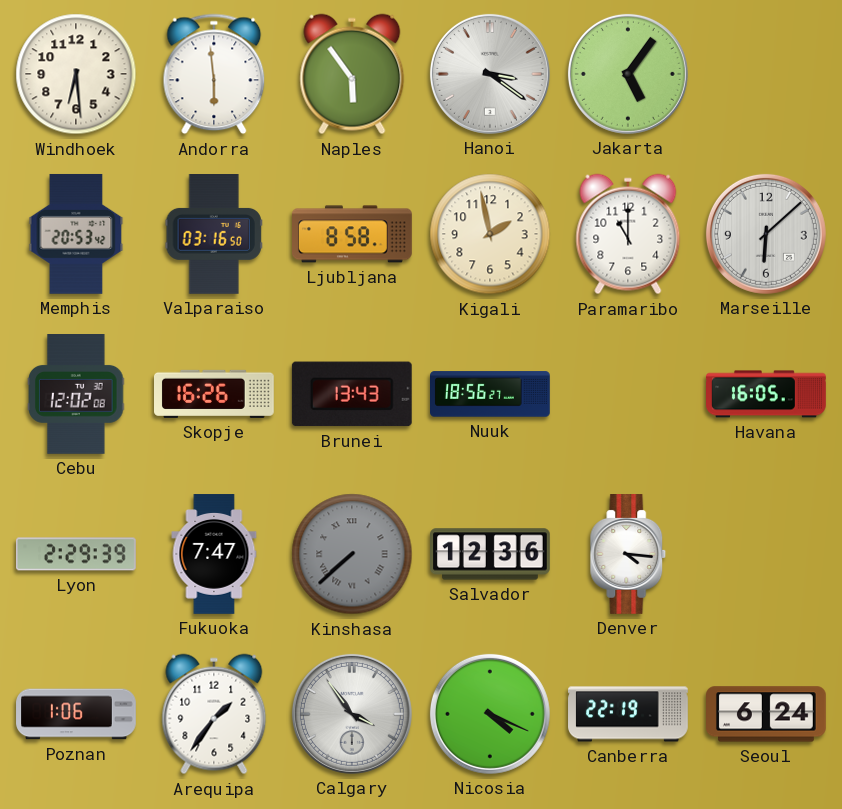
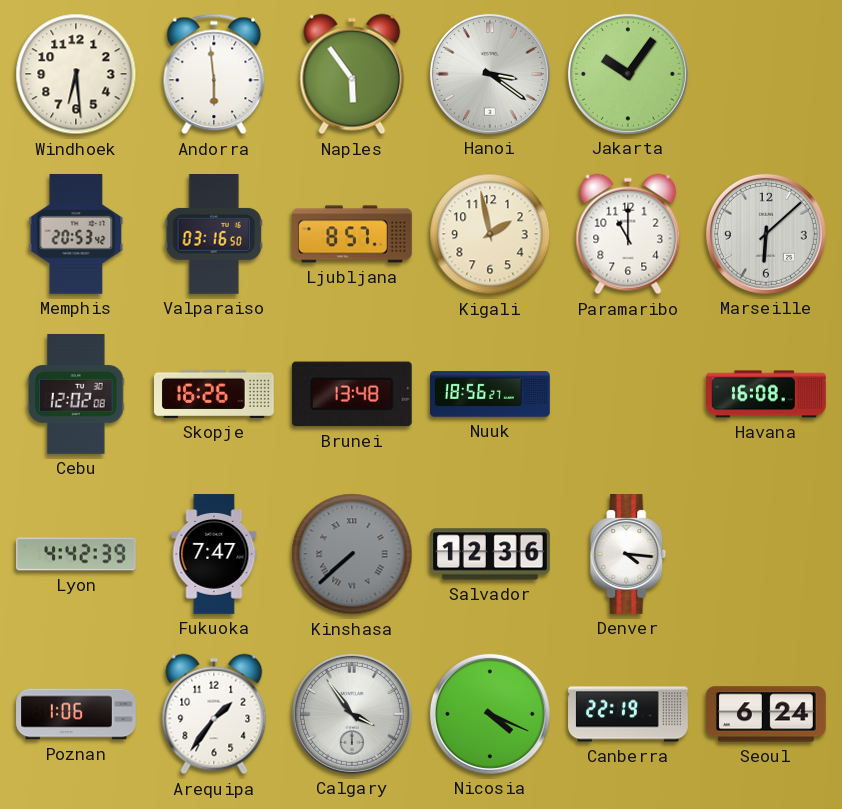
Jakarta: 5:06 -> 10:06 (628, 74)
Ljubljana: 8:58 -> 8:57 (353, 234)
Brunei: 13:43 -> 13:48 (352, 394)
Havana: 16:05 -> 16:08 (766, 394)
Lyon: 2:29 -> 4:42 (77, 554)
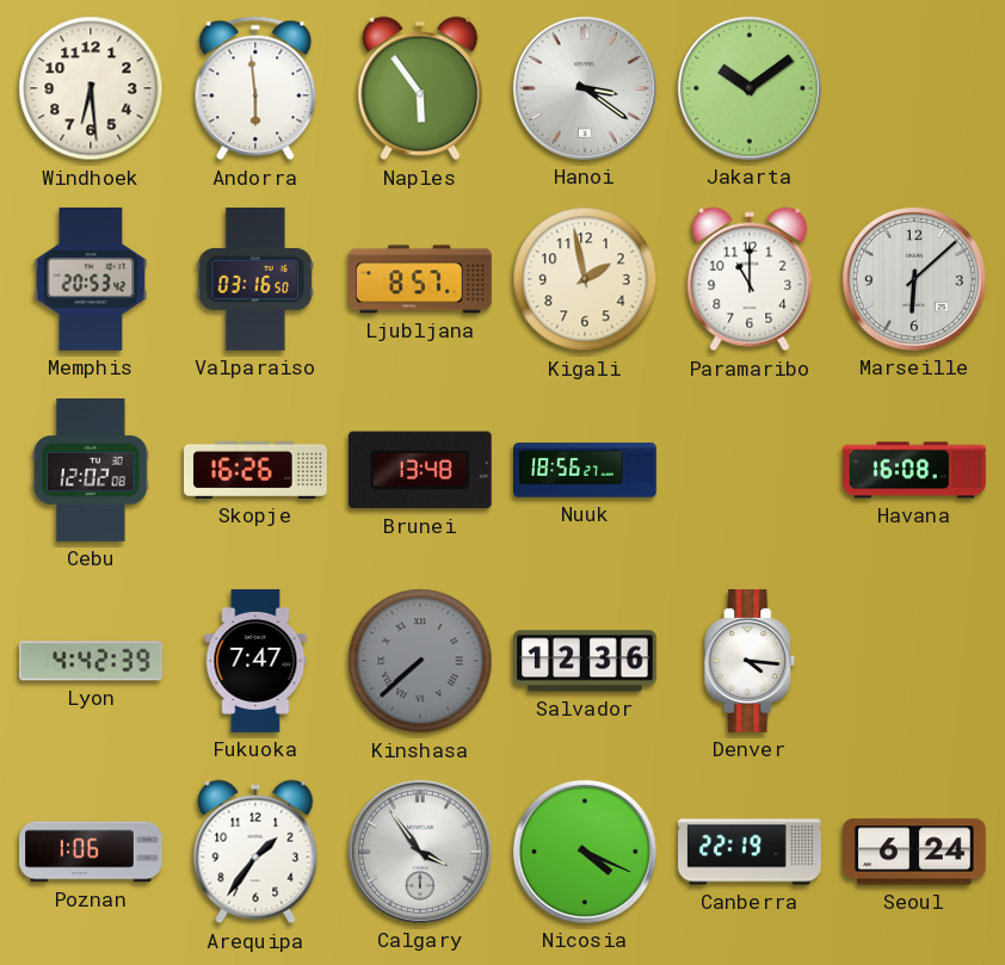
Jakarta: 10:06 -> 10:09 (750, 88)
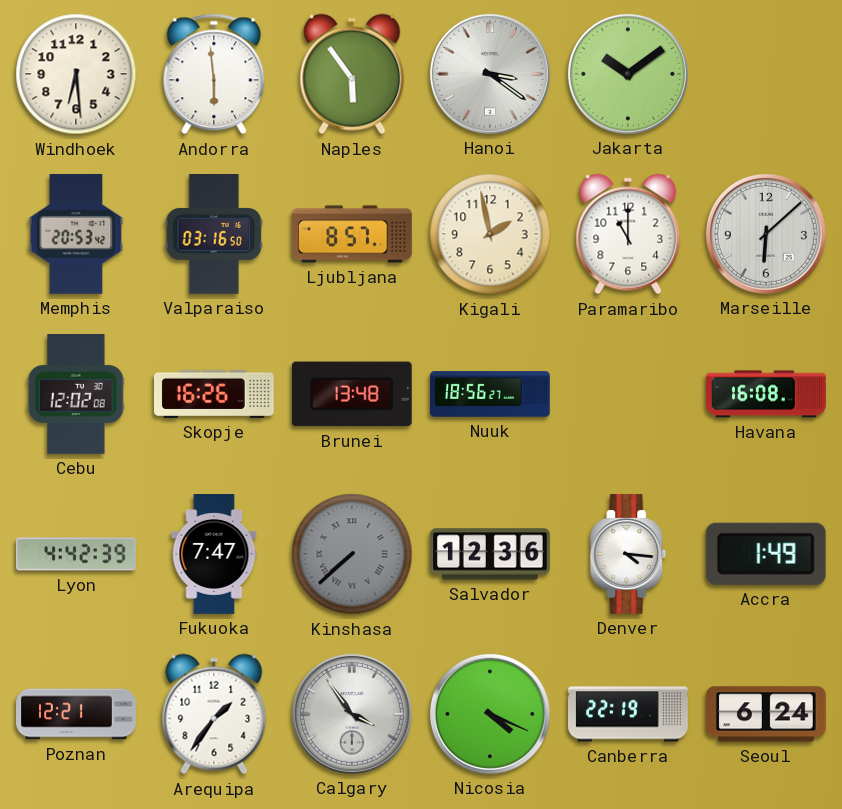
Accra: none -> 1:49 (766, 554)
Poznan: 1:06 -> 12:21 (76, 714)
